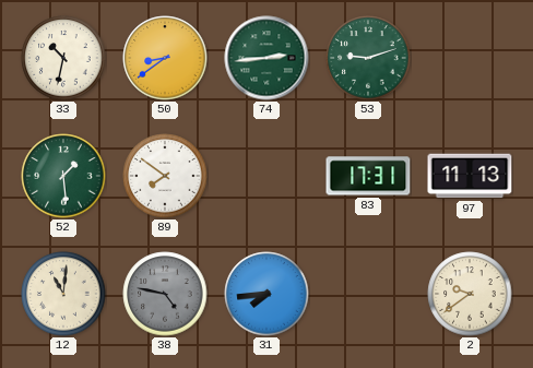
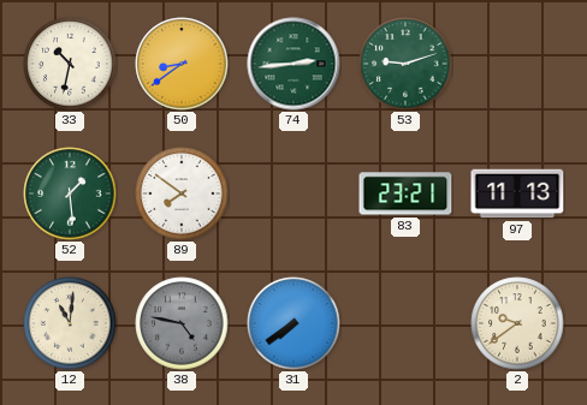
83: 17:31 -> 23:21 (405, 193)
31: 7:44 -> 7:39 (293, 323)
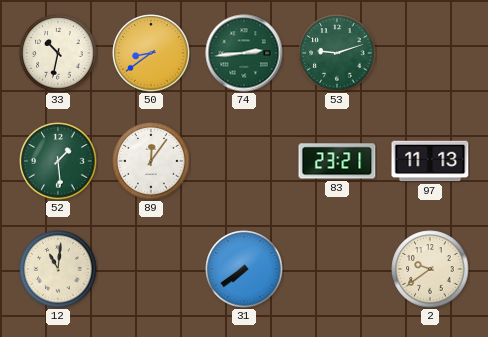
89: 7:51 -> 12:06 (151, 161)
38: 4:47 -> none (182, 323)
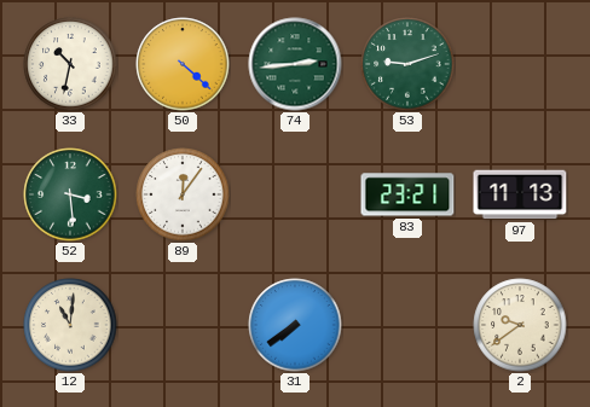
50: 8:39 -> 4:22 (183, 64)
52: 1:29 -> 3:29 (70, 194)
